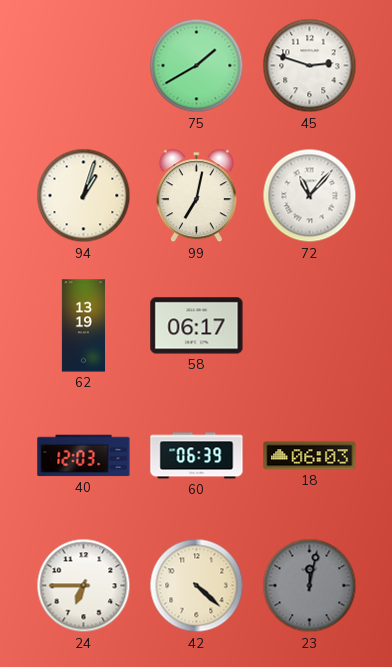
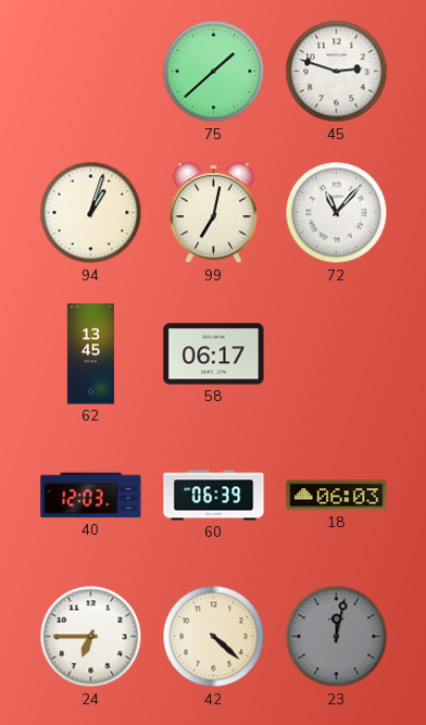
75: 1:40 -> 1:38 (214, 72)
62: 13:19 -> 13:45 (90, 354)
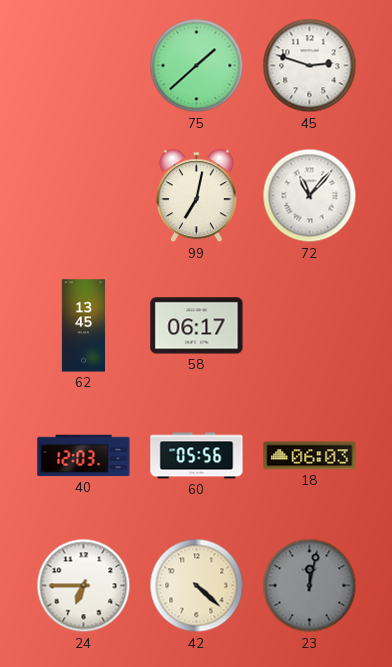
94: 1:03 -> none (91, 213)
60: 06:39 -> 05:56 (197, 456)
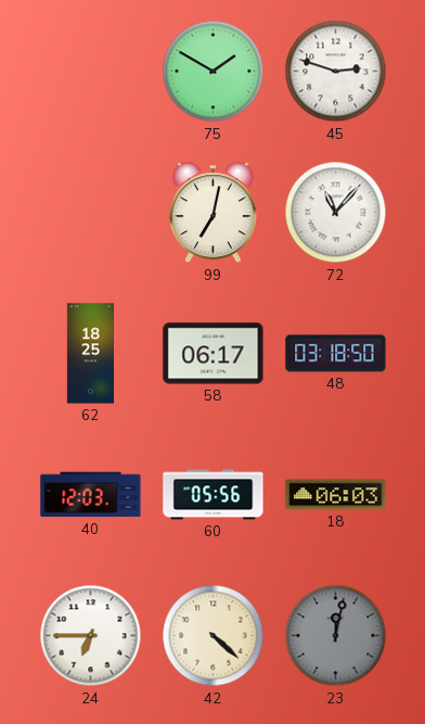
75: 1:38 -> 1:50 (214, 72)
62: 13:45 -> 18:25 (90, 354)
48: none -> 03:18 (336, 354)
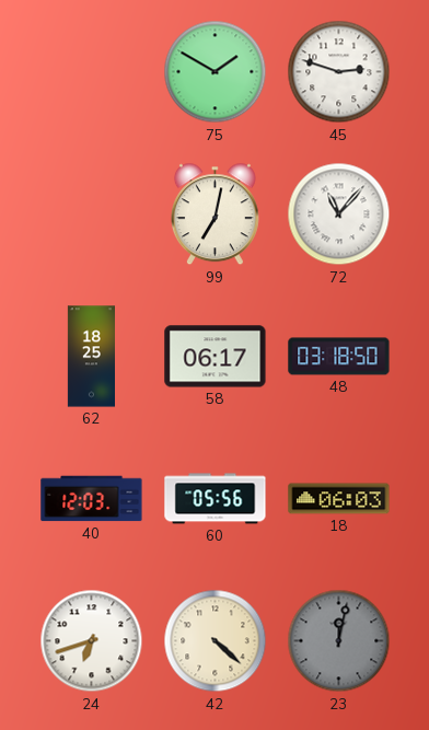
24: 6:45 -> 6:42 (92, 641)
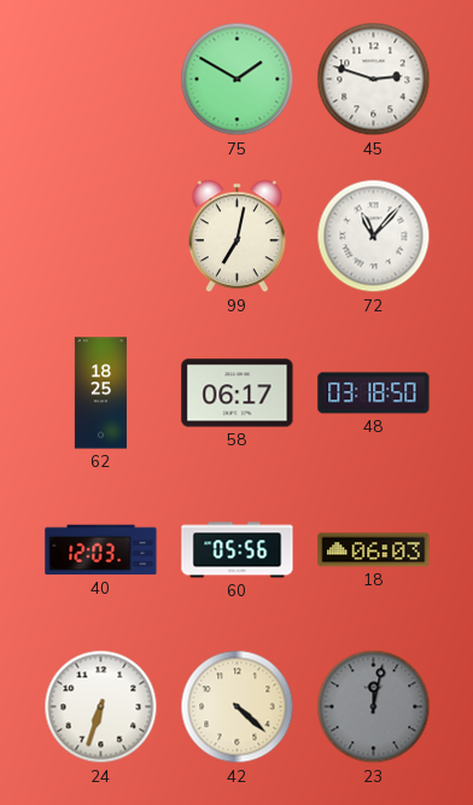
24: 6:42 -> 6:33 (101, 707)
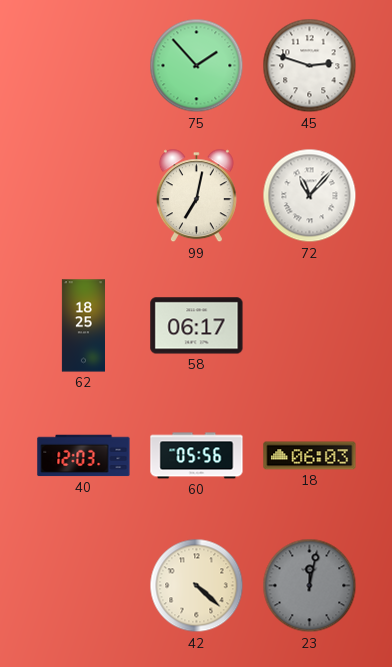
75: 1:50 -> 1:53 (197, 66)
48: 03:18 -> none (374, 393)
24: 6:33 -> none (101, 707)
